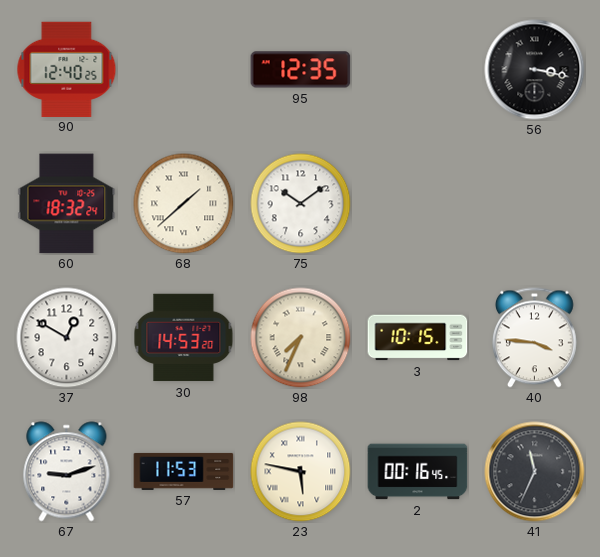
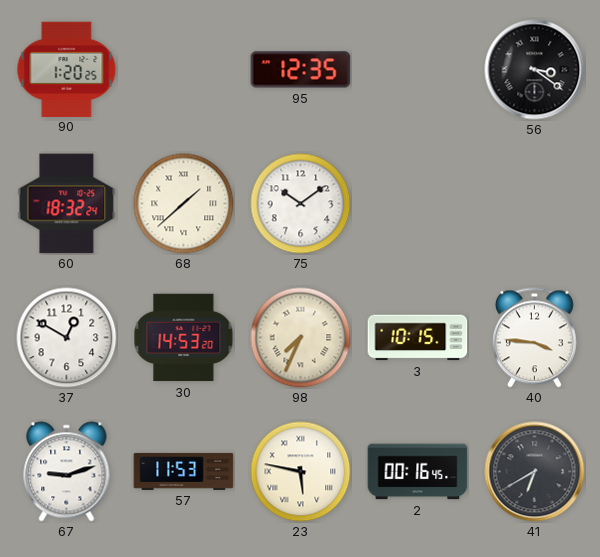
90: 12:40 -> 1:20 (67, 69)
56: 3:17 -> 3:21 (535, 70)
41: 11:34 -> 6:40 (535, 472)
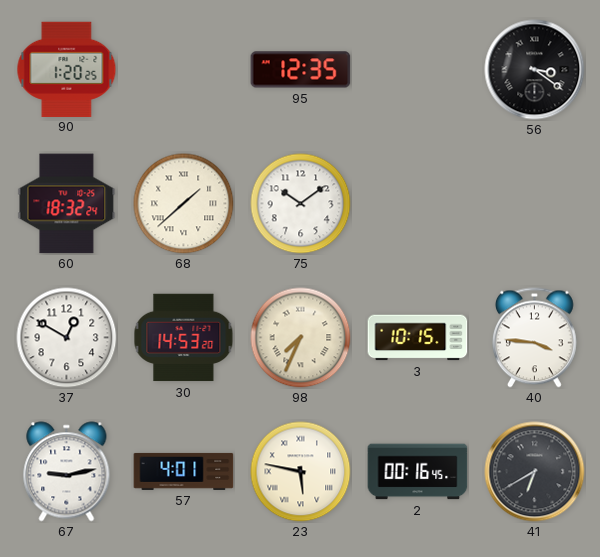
67: 9:12 -> 9:13 (67, 472)
57: 11:53 -> 4:01 (184, 471)
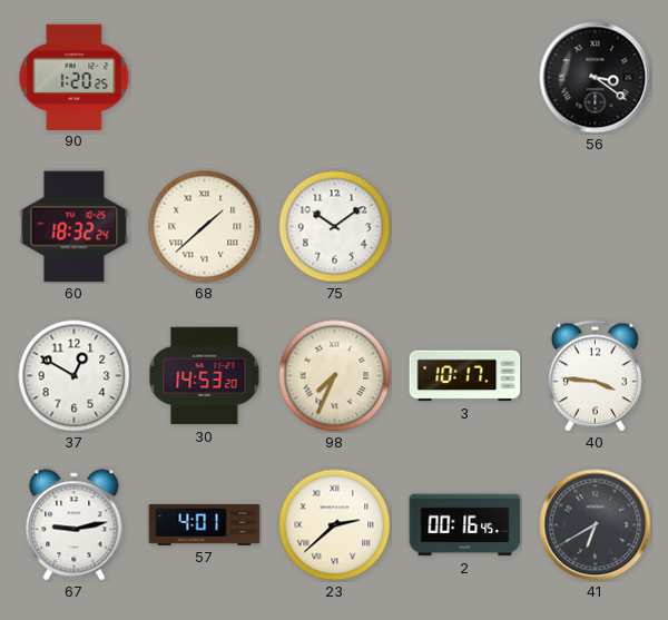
95: 12:35 -> none (301, 70)
3: 10:15 -> 10:17 (465, 376)
23: 5:47 -> 2:38 (335, 525)
